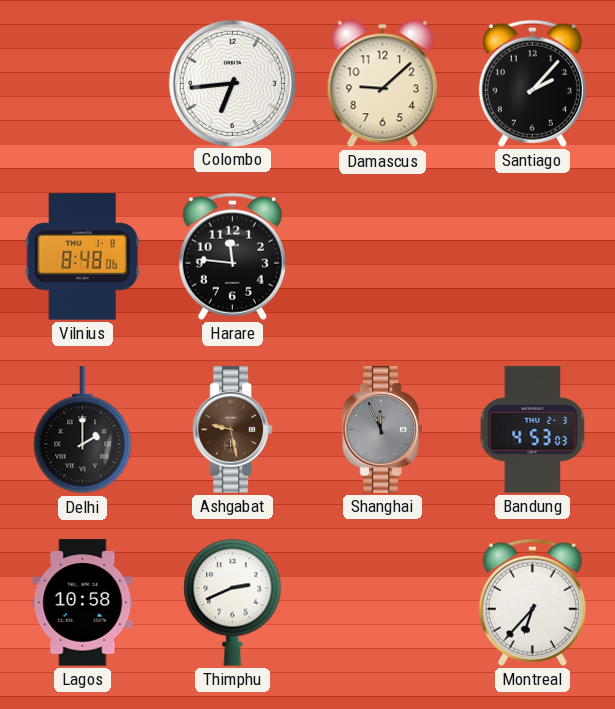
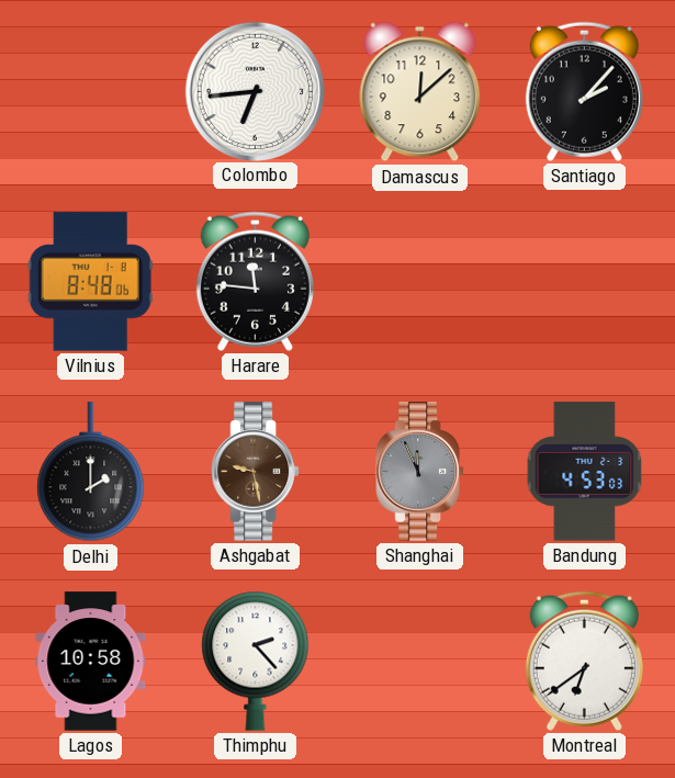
Damascus: 9:08 -> 12:08 (420, 92)
Thimphu: 2:41 -> 2:23 (256, 661)
Montreal: 6:37 -> 6:39 (584, 661)
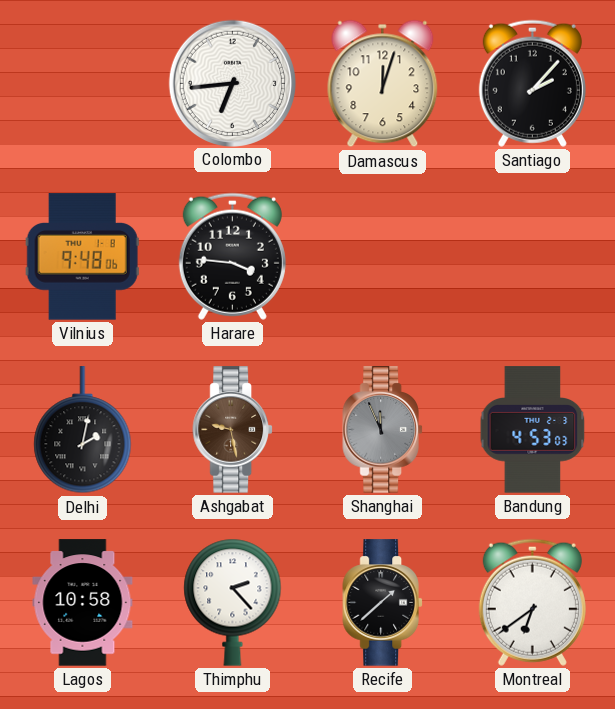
Damascus: 12:08 -> 12:03 (383, 84)
Vilnius: 8:48 -> 9:48 (82, 257)
Harare: 11:46 -> 3:46 (232, 256)
Delhi: 2:00 -> 2:02 (83, 430)
Recife: none -> 1:38 (382, 603)
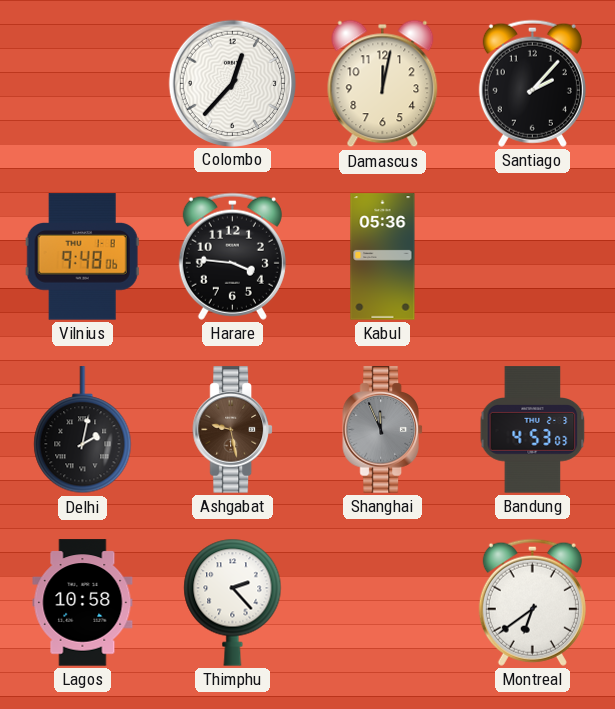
Colombo: 6:44 -> 12:37 (232, 83)
Damascus: 12:03 -> 12:02 (383, 84)
Kabul: none -> 05:36 (383, 257)
Recife: 1:38 -> none (382, 603)
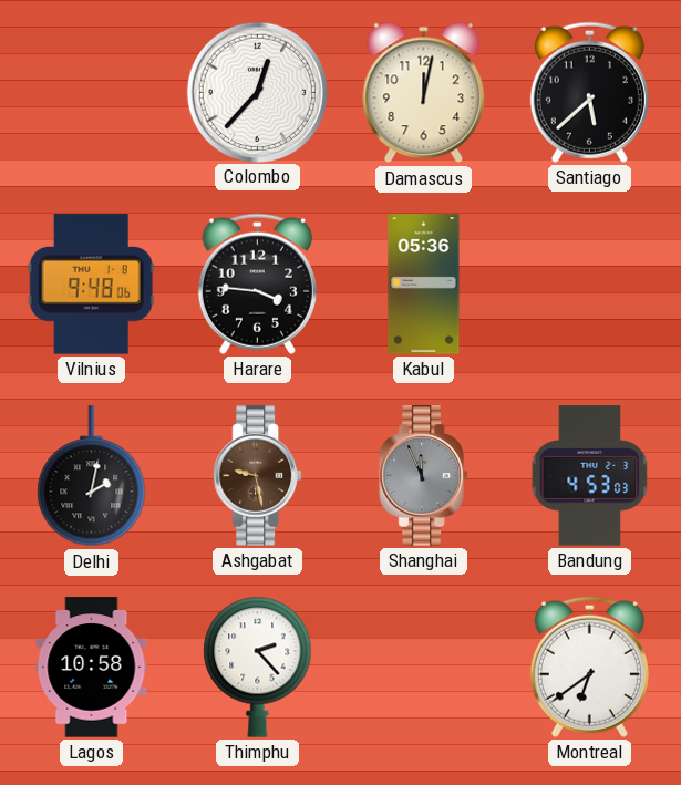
Santiago: 2:07 -> 5:38 (589, 92)
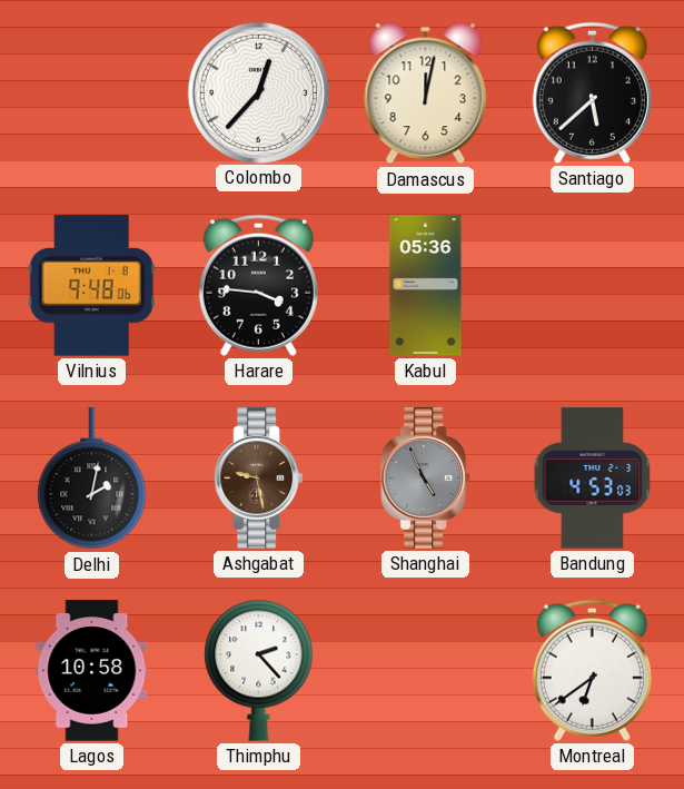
Shanghai: 11:56 -> 4:56 (425, 479)
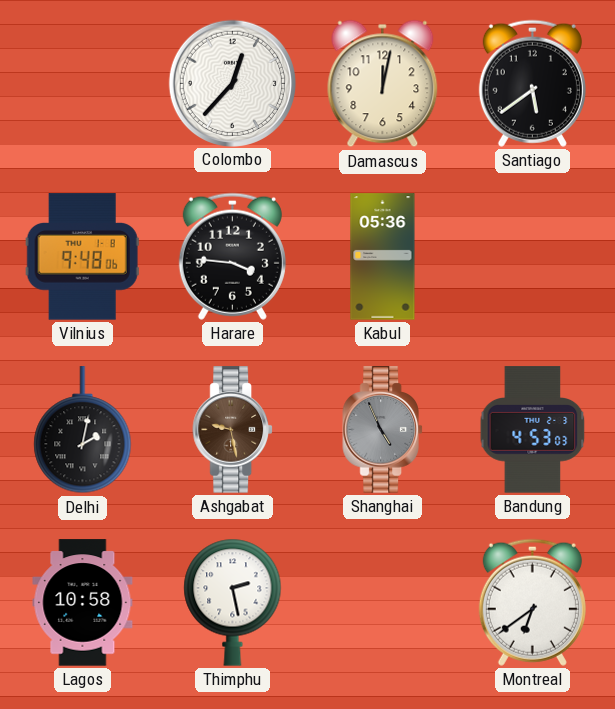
Santiago: 5:38 -> 5:39 (532, 83)
Thimphu: 2:23 -> 2:28 (233, 602)
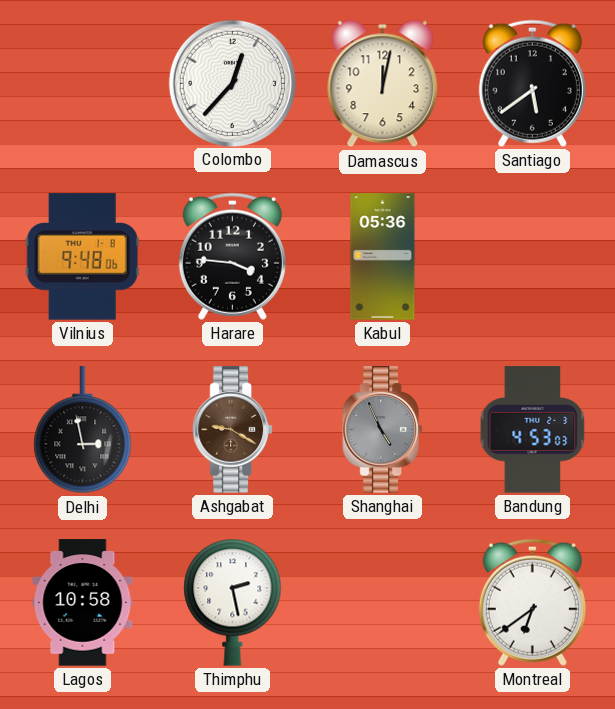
Delhi: 2:02 -> 2:58 (83, 430)
Ashgabat: 9:28 -> 9:20 (232, 430)
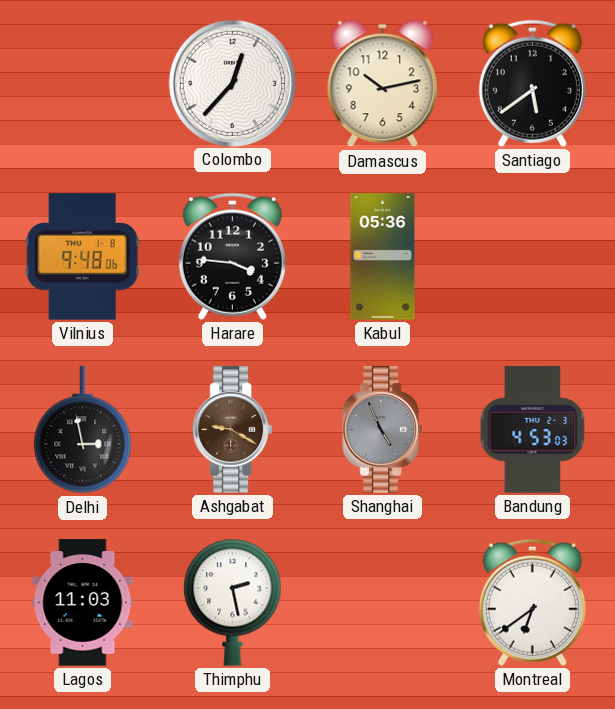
Damascus: 12:02 -> 10:13 (383, 84)
Lagos: 10:58 -> 11:03 (83, 603)
